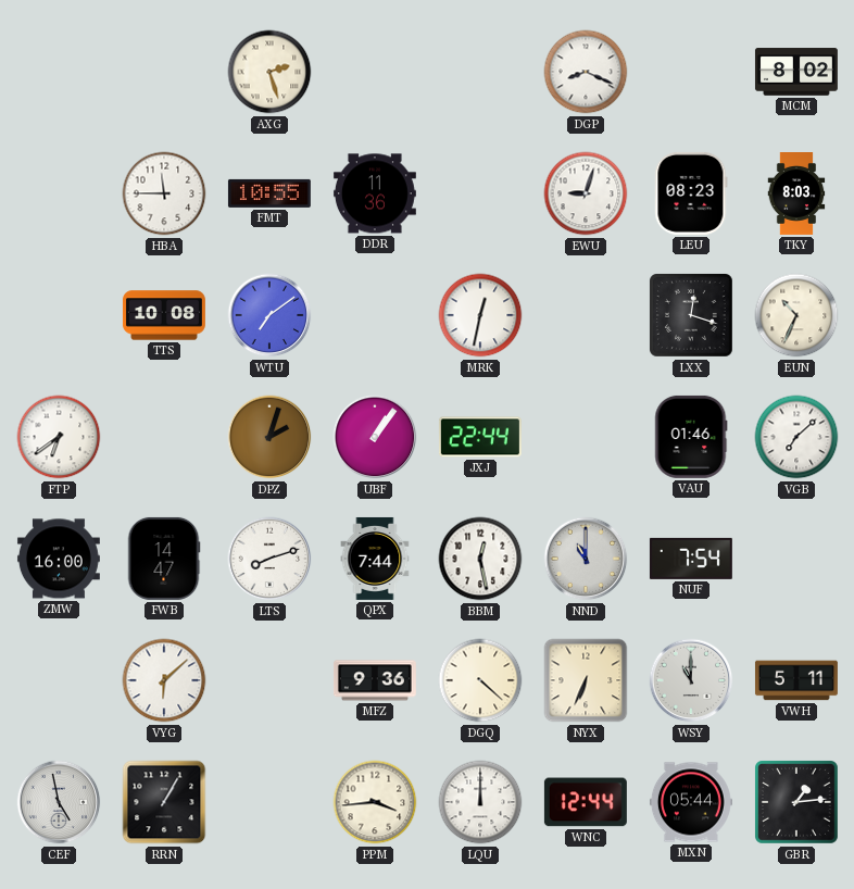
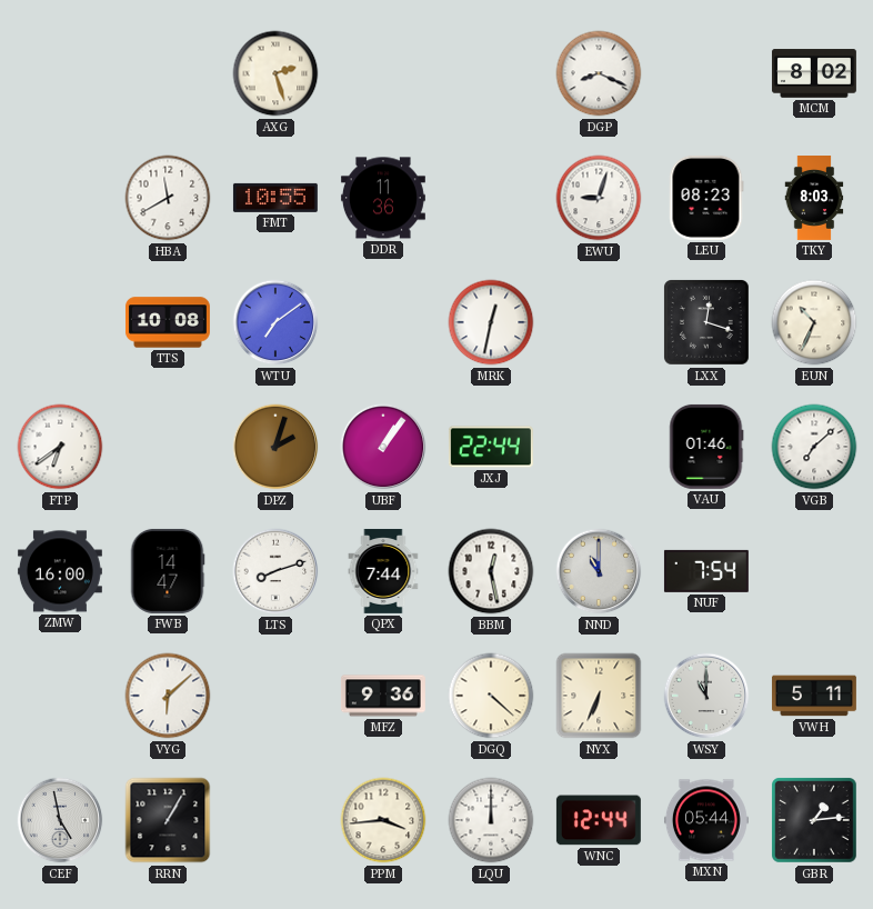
HBA: 11:45 -> 11:40 (168, 198)
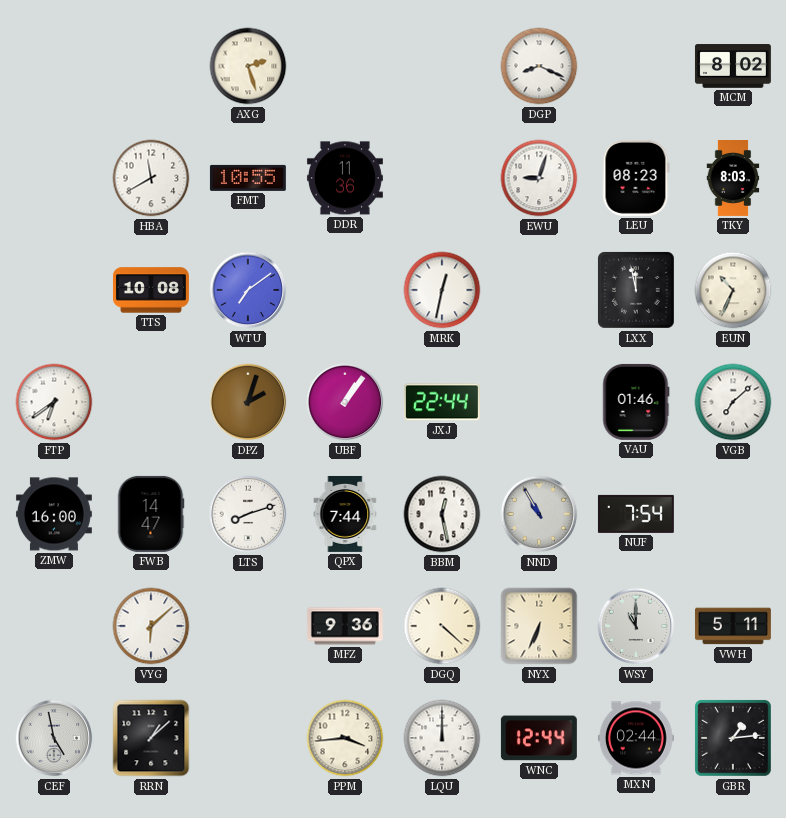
LXX: 12:18 -> 11:58 (637, 291)
NND: 11:00 -> 10:55 (539, 514)
RRN: 1:05 -> 1:08 (151, 738)
MXN: 05:44 -> 02:44 (636, 738)
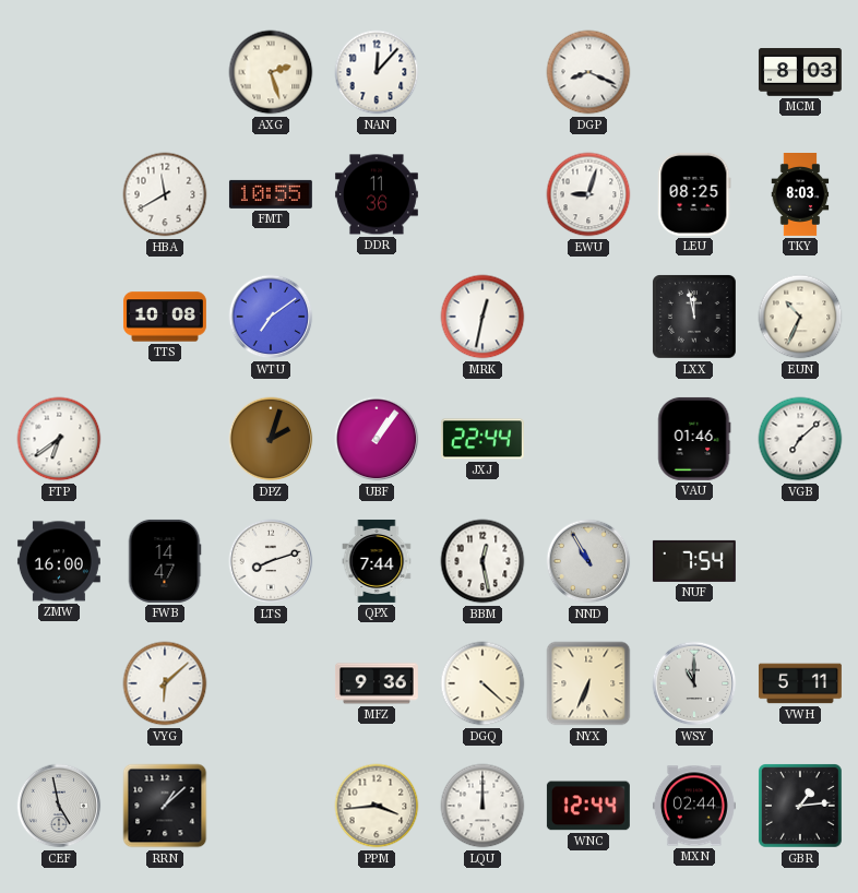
NAN: none -> 12:07 (377, 72)
MCM: 8:02 -> 8:03 (800, 72)
LEU: 08:23 -> 08:25 (694, 194)
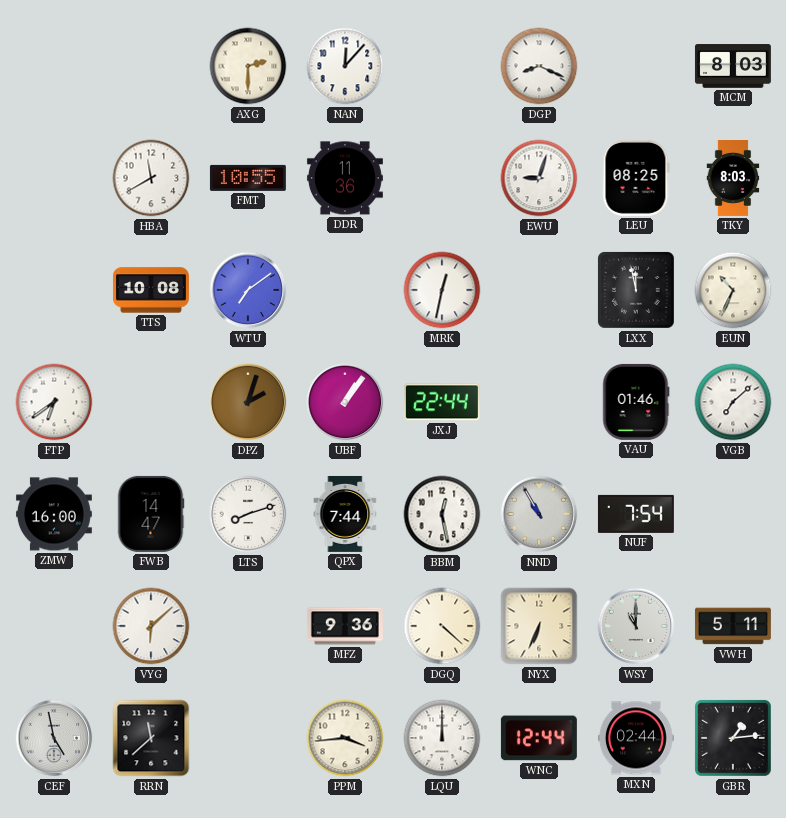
AXG: 2:27 -> 2:30 (248, 66)
RRN: 1:08 -> 11:38 (151, 738)
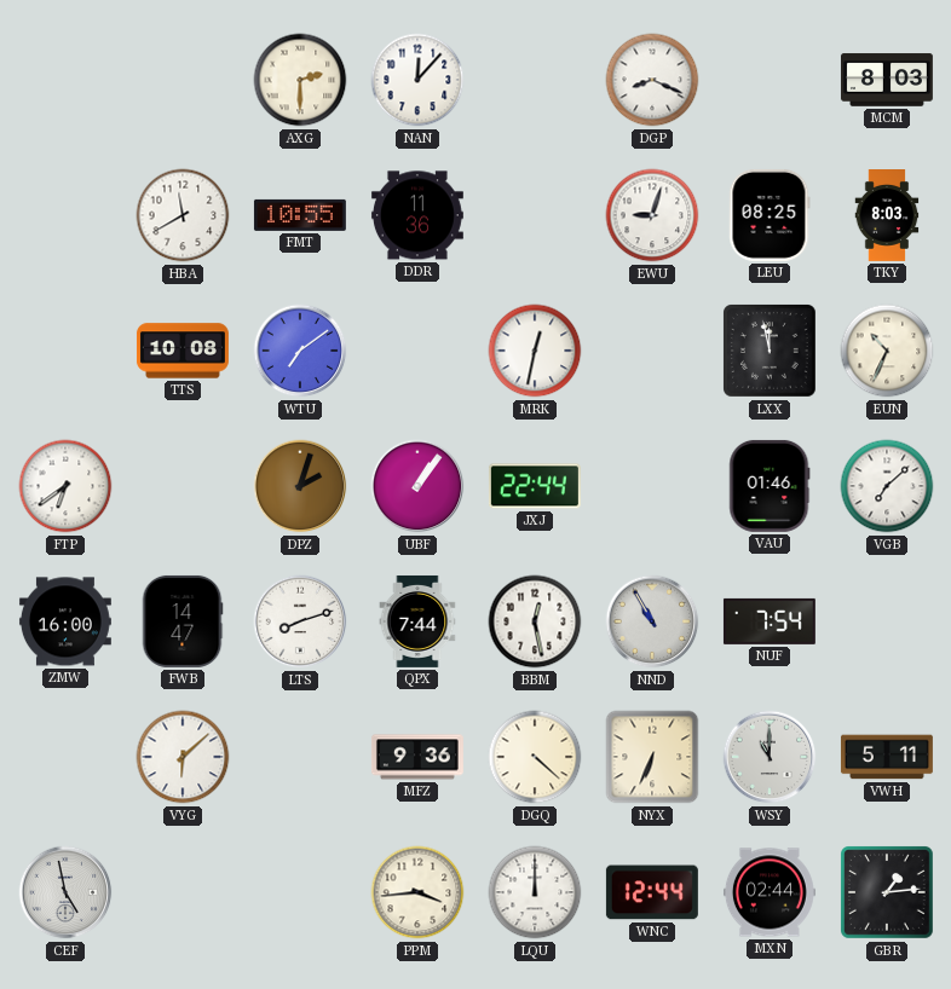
RRN: 11:38 -> none (151, 738)
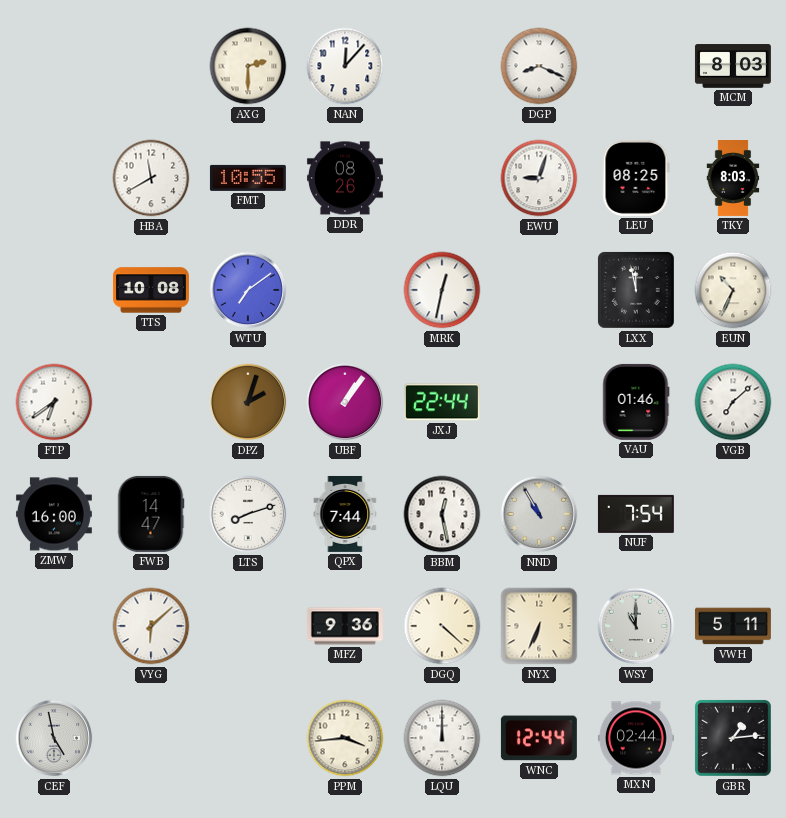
DDR: 11:36 -> 08:26 (345, 178)
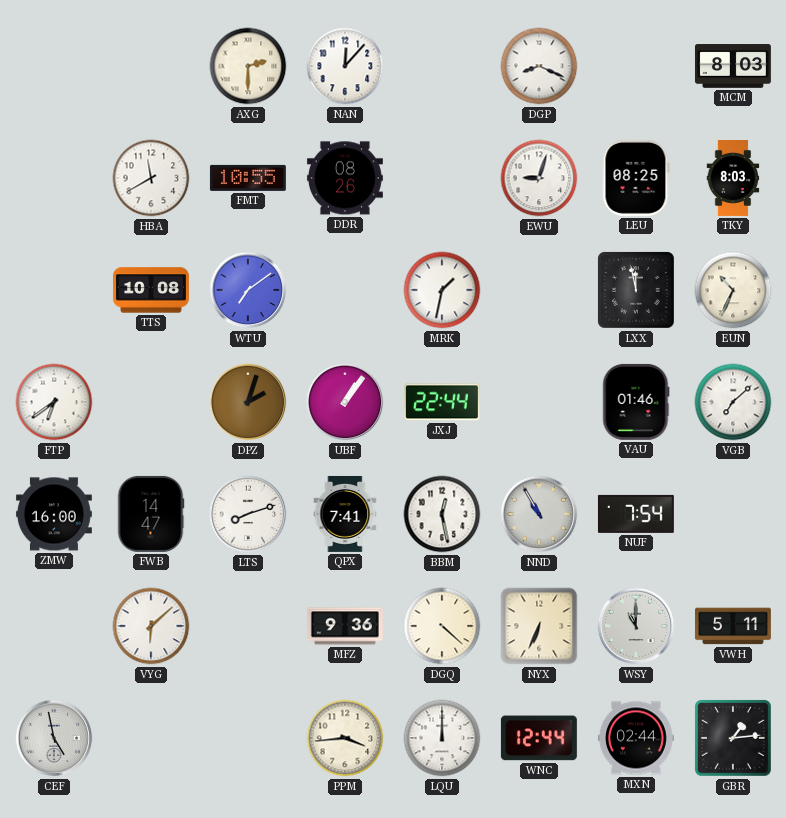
MRK: 12:32 -> 1:32 (442, 290)
QPX: 7:44 -> 7:41 (345, 514)
